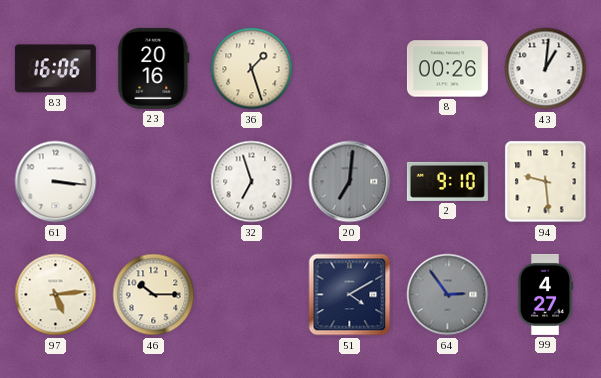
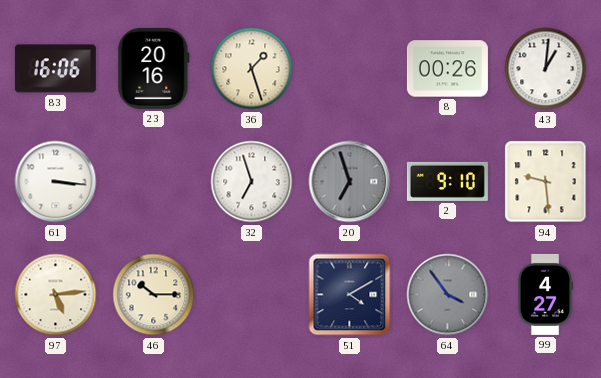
20: 7:01 -> 6:57 (350, 182)
64: 2:54 -> 3:54 (448, 295)
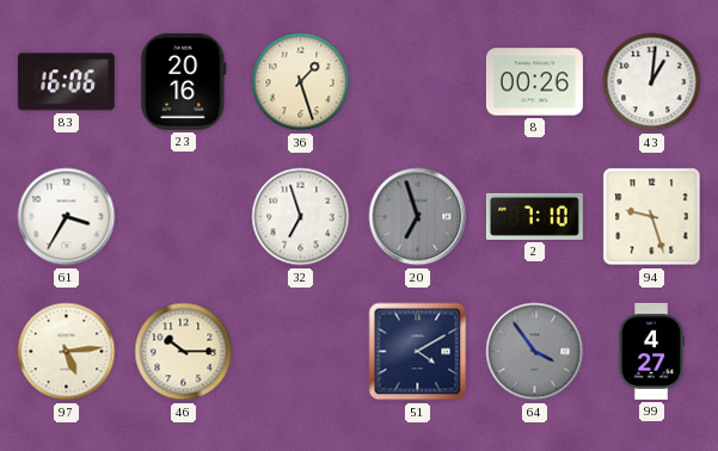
61: 3:16 -> 3:35 (67, 217)
2: 9:10 -> 7:10 (534, 216)
94: 9:29 -> 9:27 (652, 217)
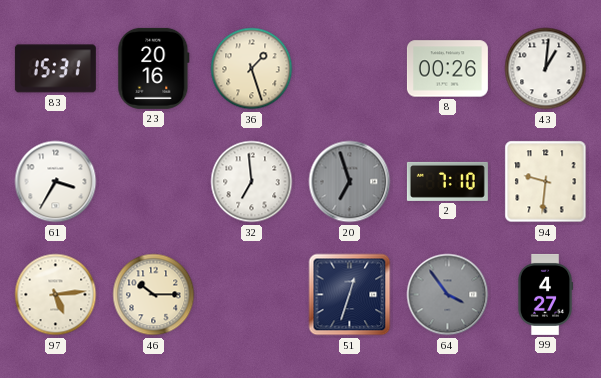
83: 16:06 -> 15:31 (55, 69)
32: 6:57 -> 6:59 (252, 182)
94: 9:27 -> 9:31 (546, 182)
51: 4:10 -> 12:33 (350, 295)
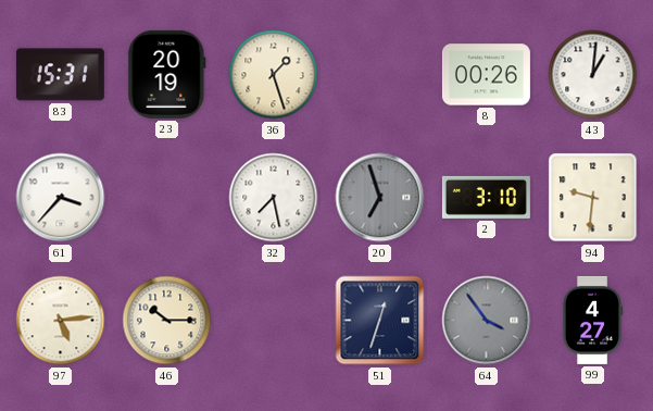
23: 20:16 -> 20:19 (167, 74)
61: 3:35 -> 3:37 (61, 198)
32: 6:59 -> 7:28 (274, 198)
2: 7:10 -> 3:10 (486, 197)
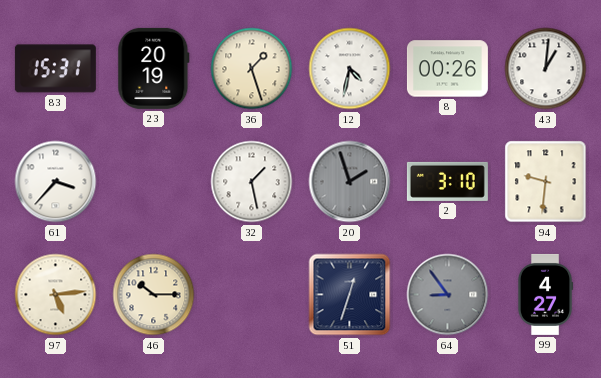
12: none -> 4:32 (350, 69)
32: 7:28 -> 1:28 (252, 182)
20: 6:57 -> 1:57 (350, 182)
64: 3:54 -> 8:54 (448, 295)
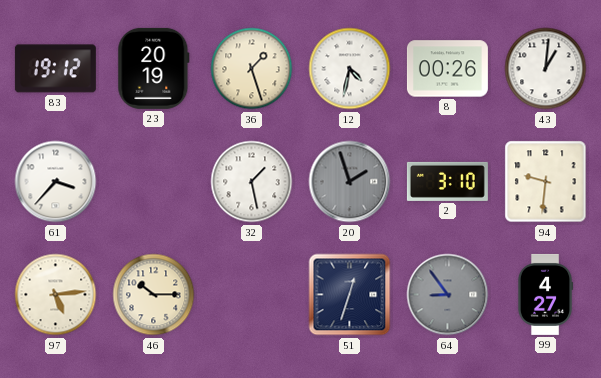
83: 15:31 -> 19:12 (55, 69)
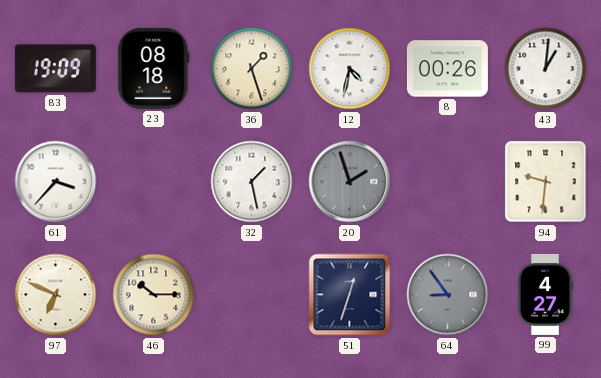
83: 19:12 -> 19:09 (55, 69)
23: 20:19 -> 08:18 (154, 68)
2: 3:10 -> none (447, 181)
97: 5:14 -> 6:49 (56, 295)
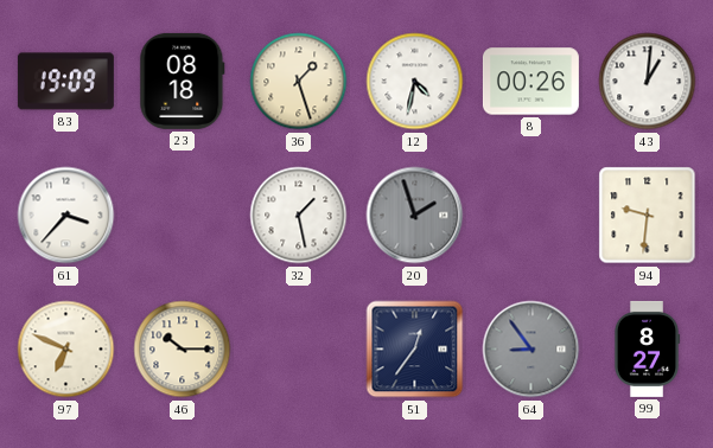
51: 12:33 -> 12:36 (415, 350)
99: 4:27 -> 8:27 (647, 348)
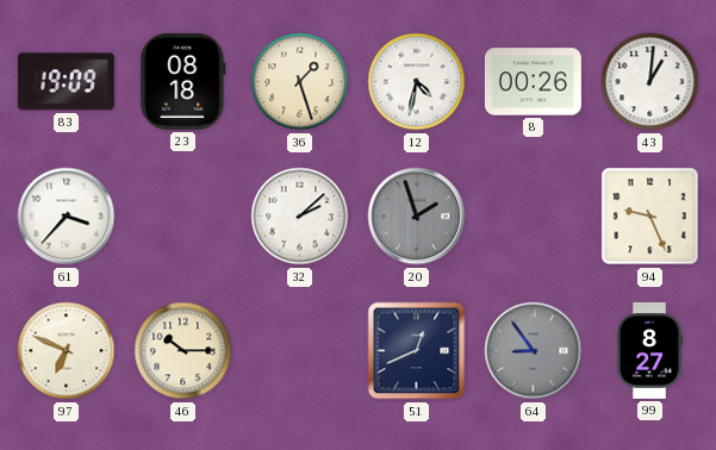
32: 1:28 -> 2:08 (300, 217)
94: 9:31 -> 9:26 (650, 217)
51: 12:36 -> 12:41 (417, 351)
